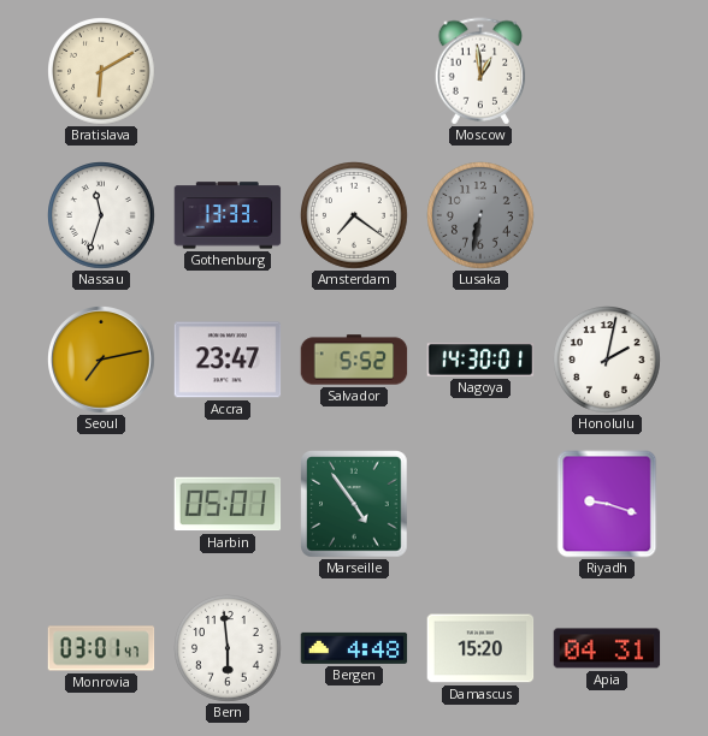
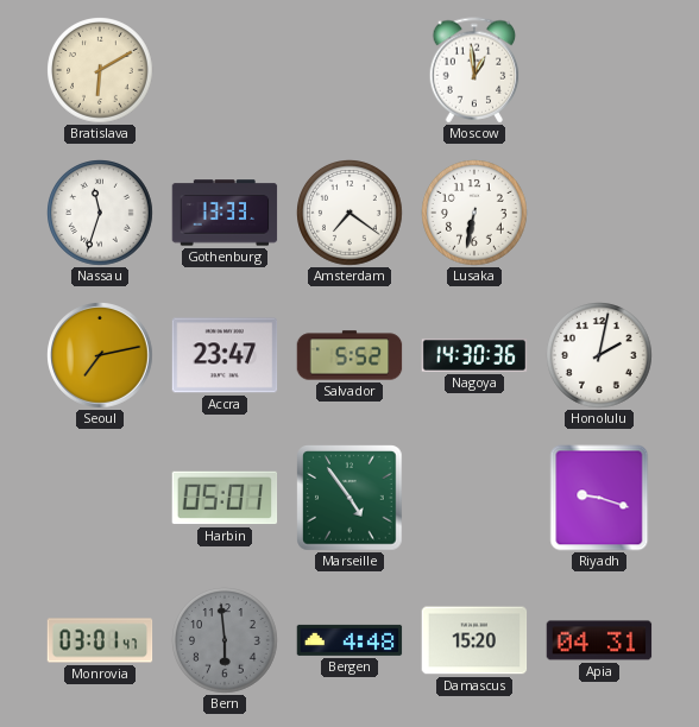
Lusaka dial: grey -> white (476, 214)
Nagoya: 14:30:01 -> 14:30:36 (474, 356)
Bern dial: white -> grey (226, 641)
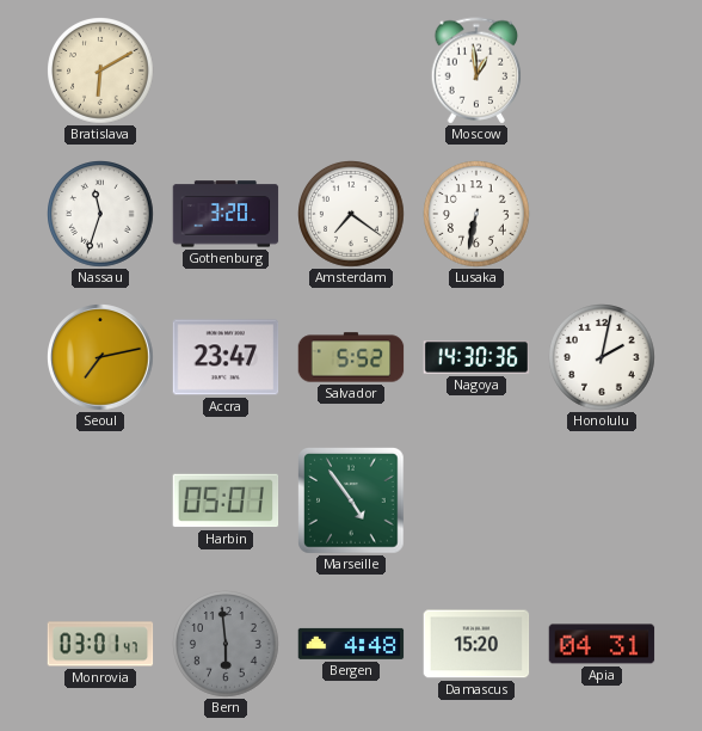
Gothenburg: 13:33 -> 3:20 (226, 214)
Riyadh: 9:18 -> none (599, 498)
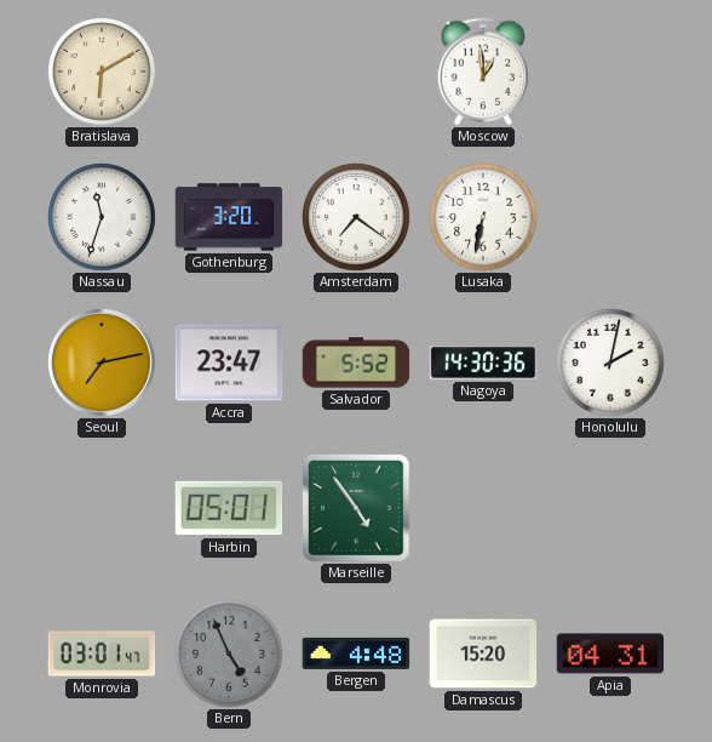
Bern: 5:59 -> 4:56 (230, 655)
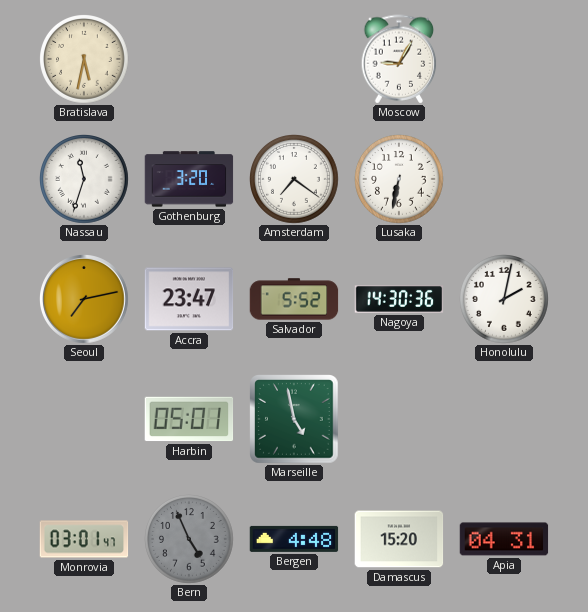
Bratislava: 6:10 -> 5:32 (85, 60)
Moscow: 12:59 -> 9:05 (399, 59)
Marseille: 4:54 -> 4:58 (294, 419)
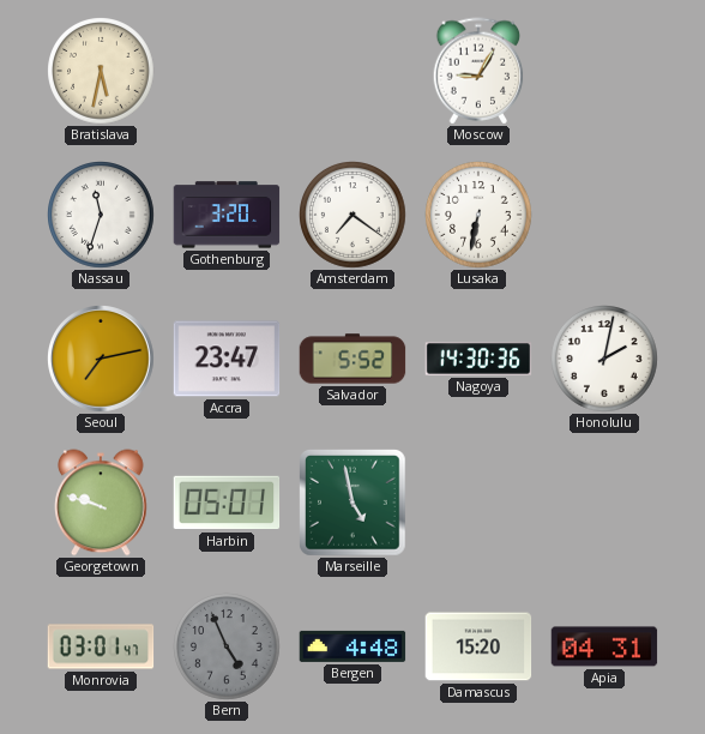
Georgetown: none -> 9:48 (102, 503)
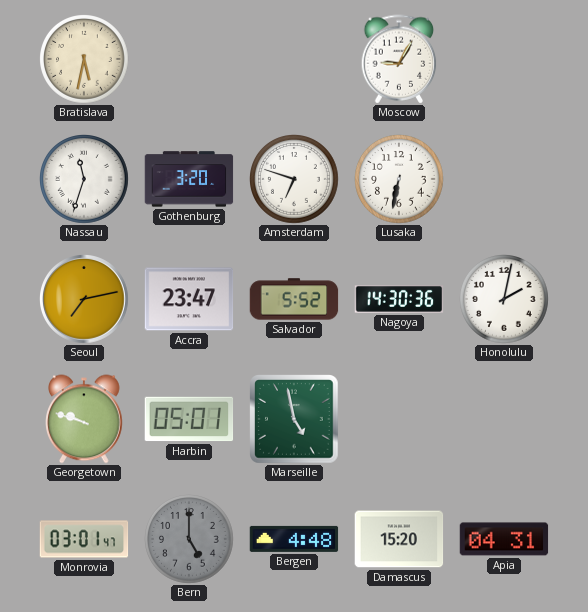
Amsterdam: 7:21 -> 6:48 (295, 180)
Bern: 4:56 -> 5:00 (190, 540)
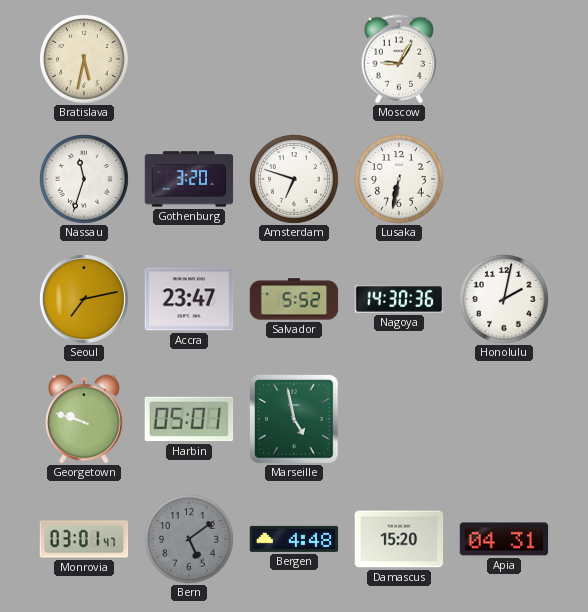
Bern: 5:00 -> 5:09 (190, 540)
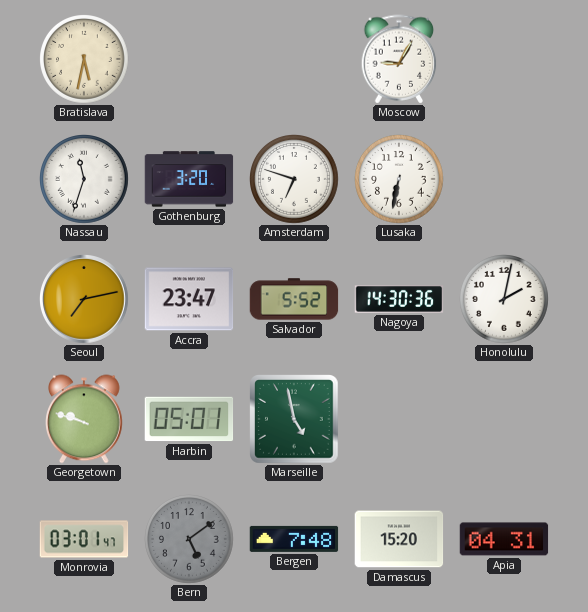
Bergen: 4:48 -> 7:48 (294, 539)
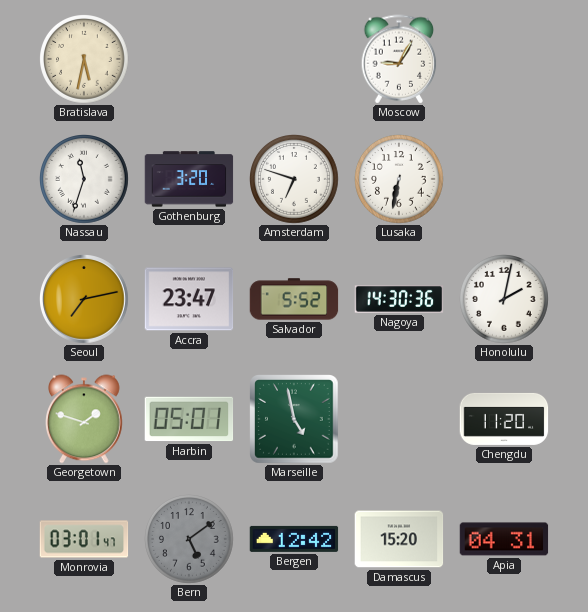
Georgetown: 9:48 -> 1:48 (85, 419)
Chengdu: none -> 11:20 (504, 419)
Bergen: 7:48 -> 12:42 (294, 539)
